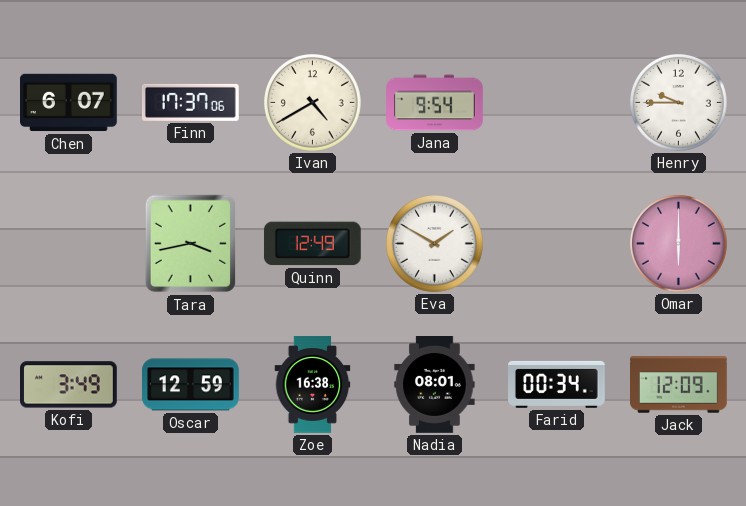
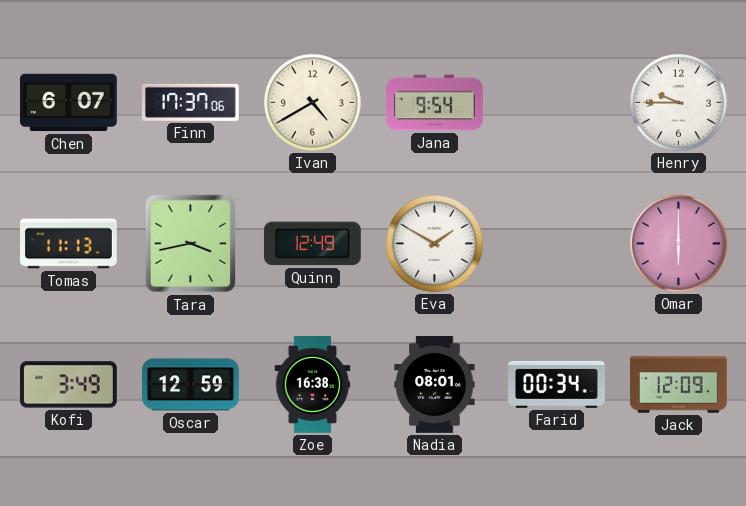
Tomas: none -> 11:13 (69, 244)
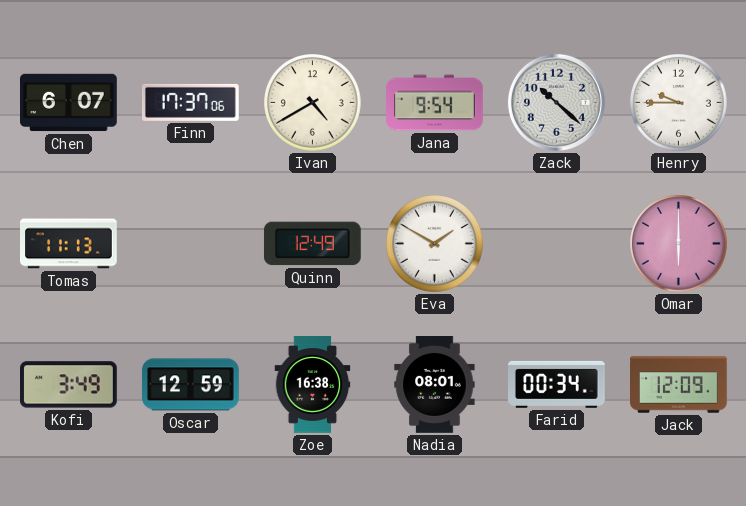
Zack: none -> 10:22 (556, 102)
Tara: 3:43 -> none (191, 244)
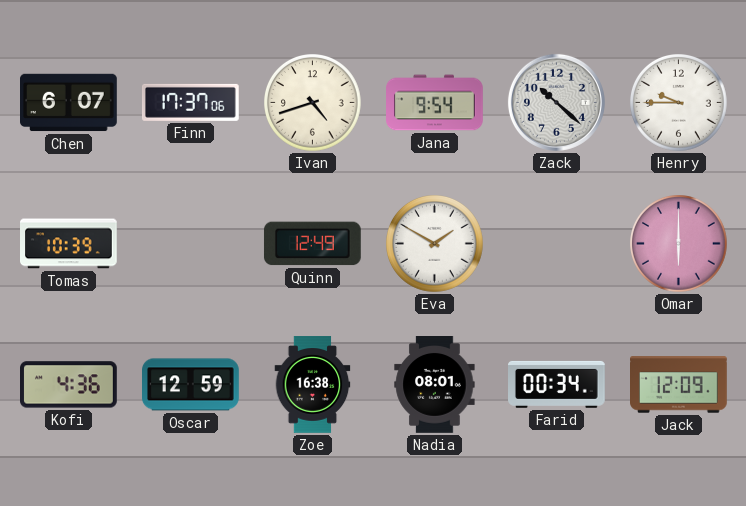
Ivan: 4:40 -> 4:42 (313, 103)
Tomas: 11:13 -> 10:39 (69, 244)
Kofi: 3:49 -> 4:36 (69, 385)
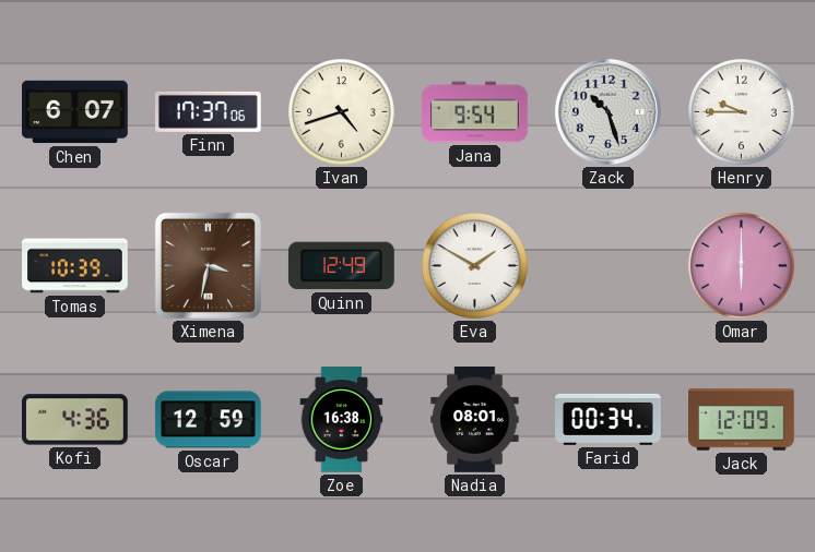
Zack: 10:22 -> 10:27 (607, 111)
Ximena: none -> 3:32 (208, 265)
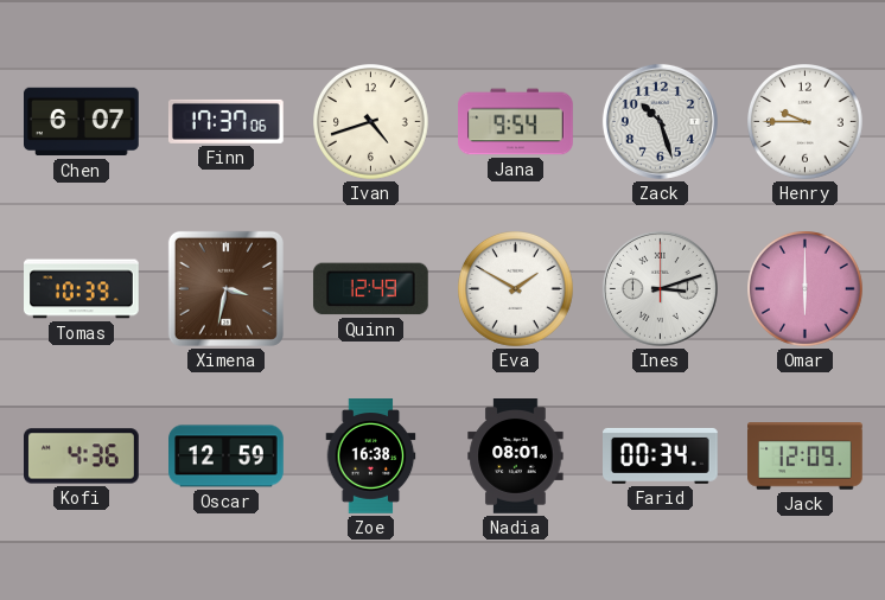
Ines: none -> 3:12 (660, 288)
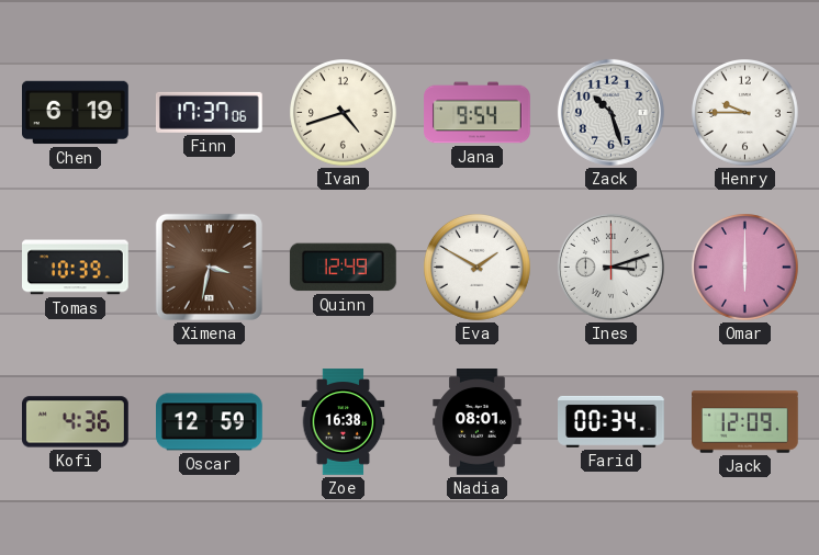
Chen: 6:07 -> 6:19 (76, 113)
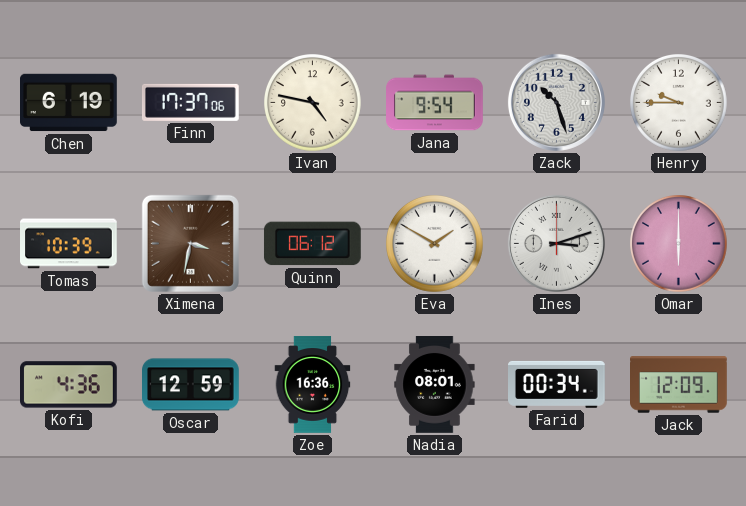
Ivan: 4:42 -> 4:47 (313, 103)
Quinn: 12:49 -> 06:12 (312, 244)
Zoe: 16:38 -> 16:36 (313, 385)
